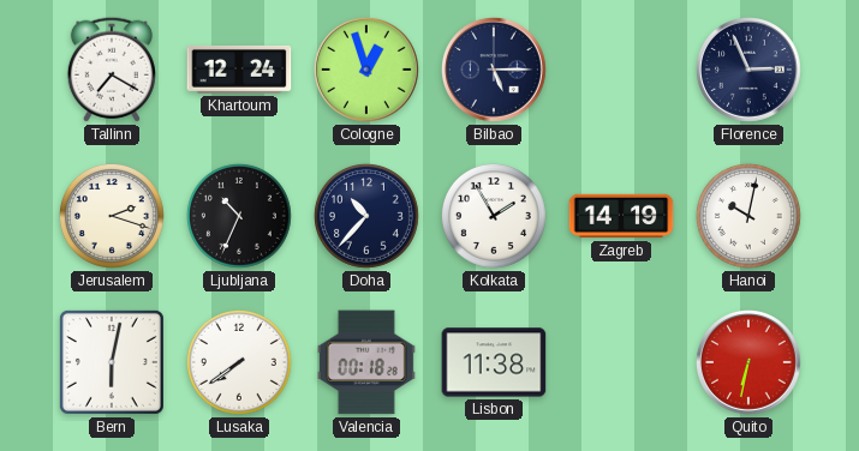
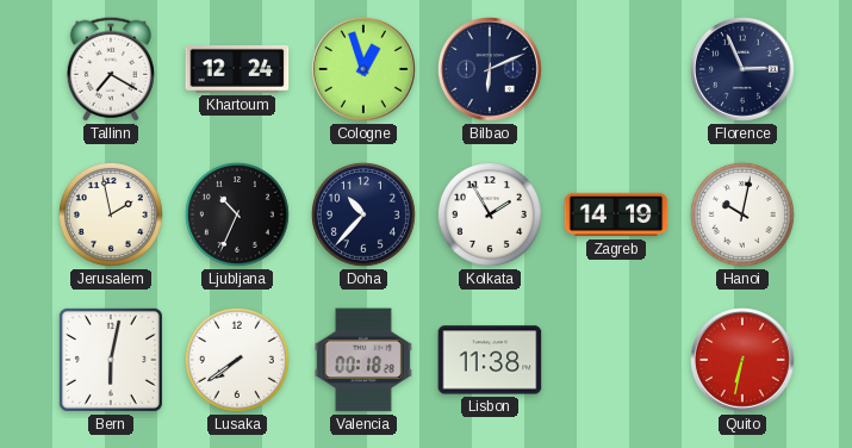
Bilbao: 5:15 -> 6:11 (491, 70)
Jerusalem: 2:18 -> 1:58 (111, 214)
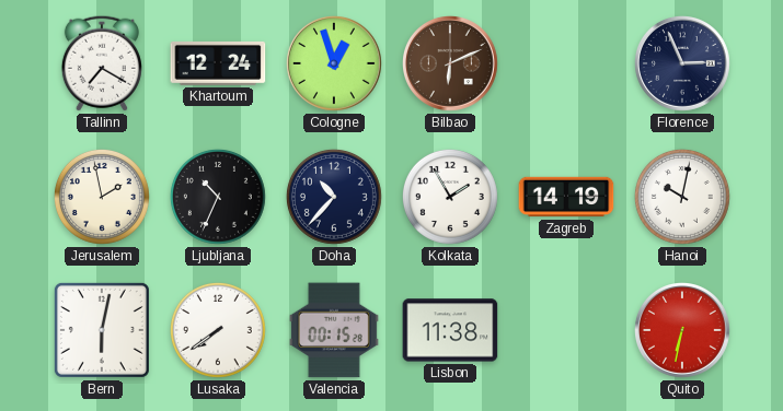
Bilbao dial: navy -> brown (451, 64)
Valencia: 00:18 -> 00:15 (334, 330)
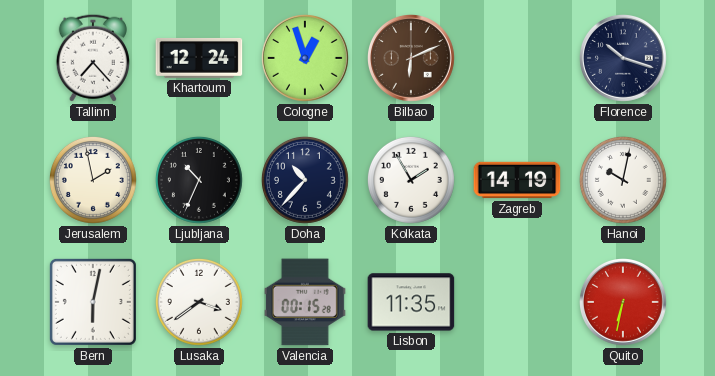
Tallinn: 7:20 -> 7:23 (93, 58)
Florence: 2:56 -> 10:18 (624, 59)
Lusaka: 7:39 -> 3:39 (199, 302)
Lisbon: 11:38 -> 11:35 (411, 302)
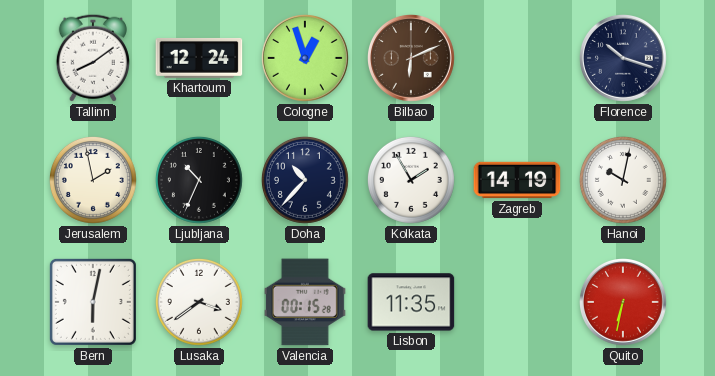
Tallinn: 7:23 -> 8:09 (93, 58)
